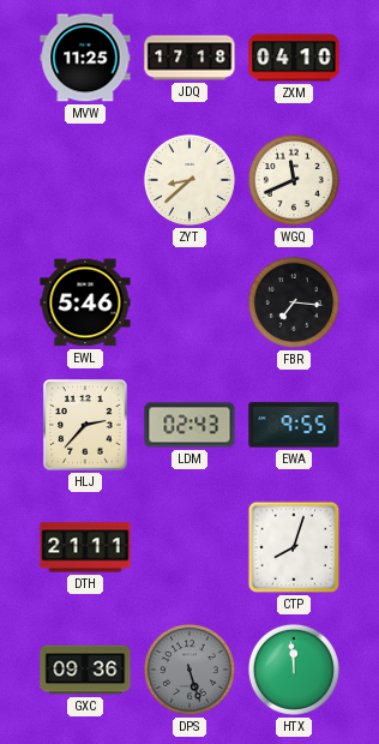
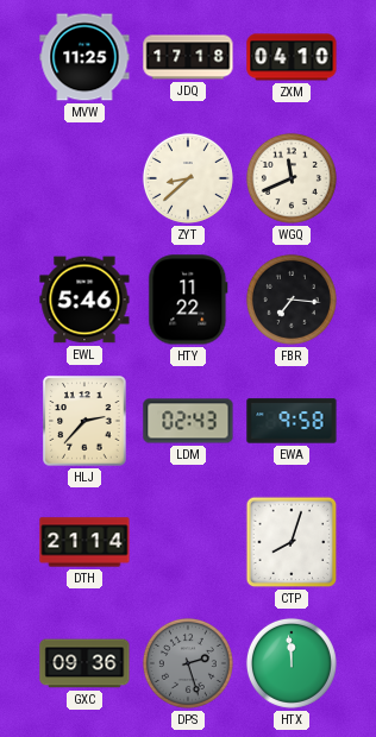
HTY: none -> 11:22 (188, 300)
EWA: 9:55 -> 9:58 (292, 421)
DTH: 21:11 -> 21:14 (84, 542)
DPS: 5:27 -> 2:27 (188, 663)
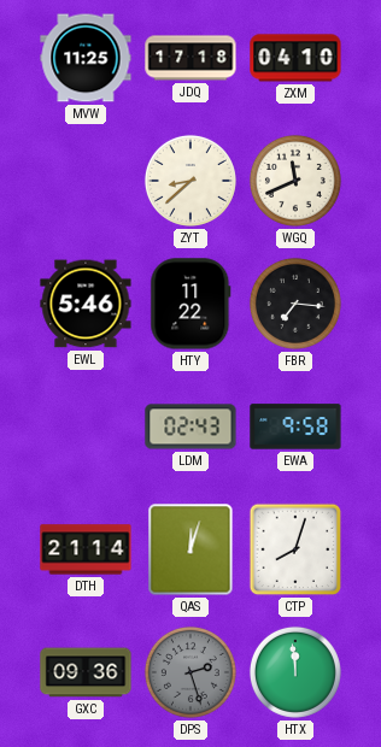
HLJ: 2:37 -> none (84, 421)
QAS: none -> 12:03 (190, 549)
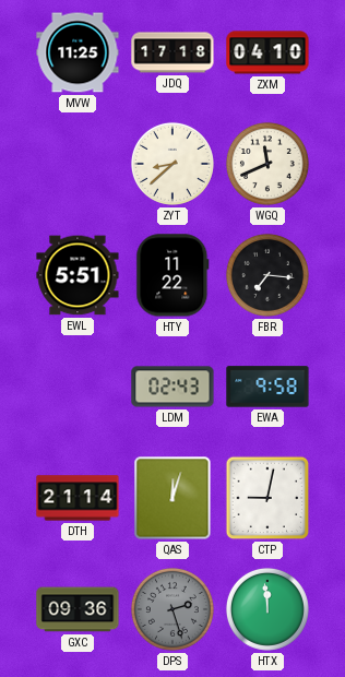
EWL: 5:46 -> 5:51 (78, 275)
CTP: 8:03 -> 9:02 (267, 498)
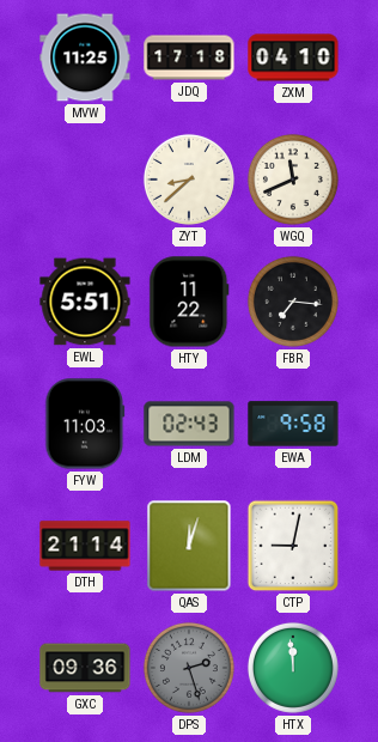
FYW: none -> 11:03 (85, 424)
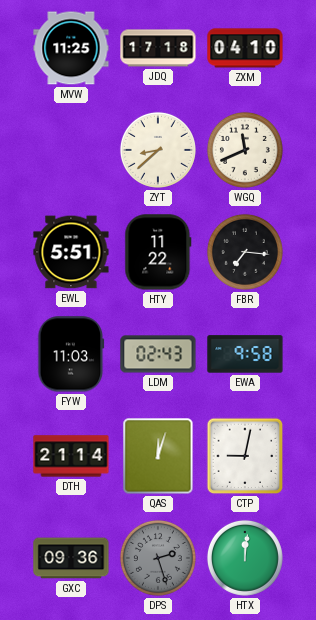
HTX: 11:59 -> 12:01 (245, 558)
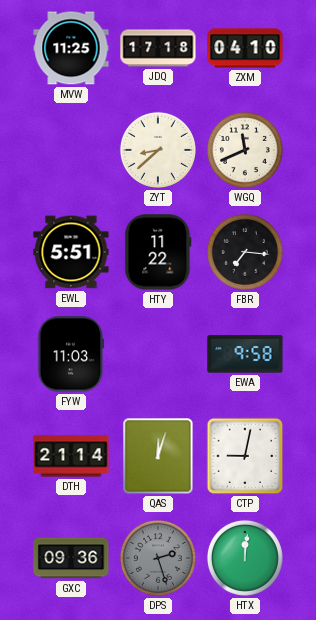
LDM: 02:43 -> none (158, 354)
